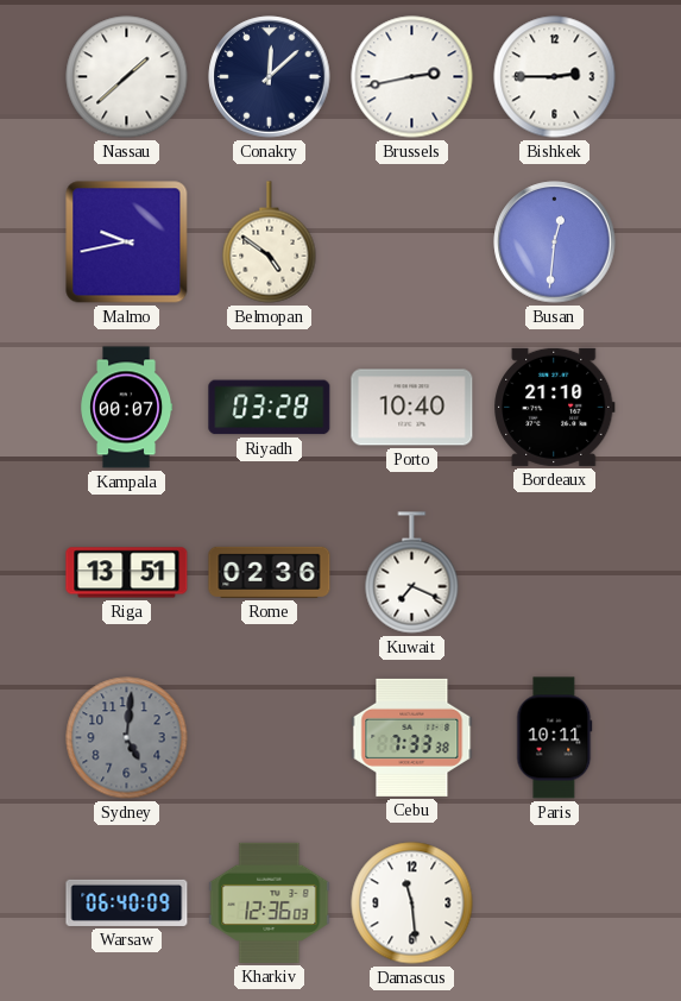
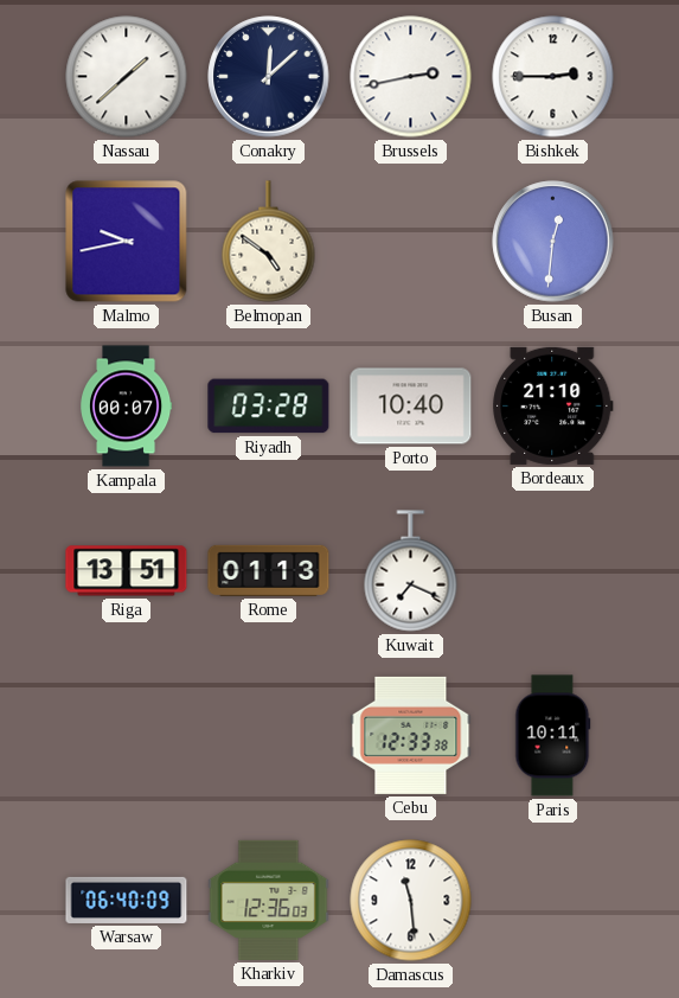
Rome: 02:36 -> 01:13 (269, 570)
Sydney: 5:01 -> none (127, 738)
Cebu: 7:33 -> 12:33 (411, 735)
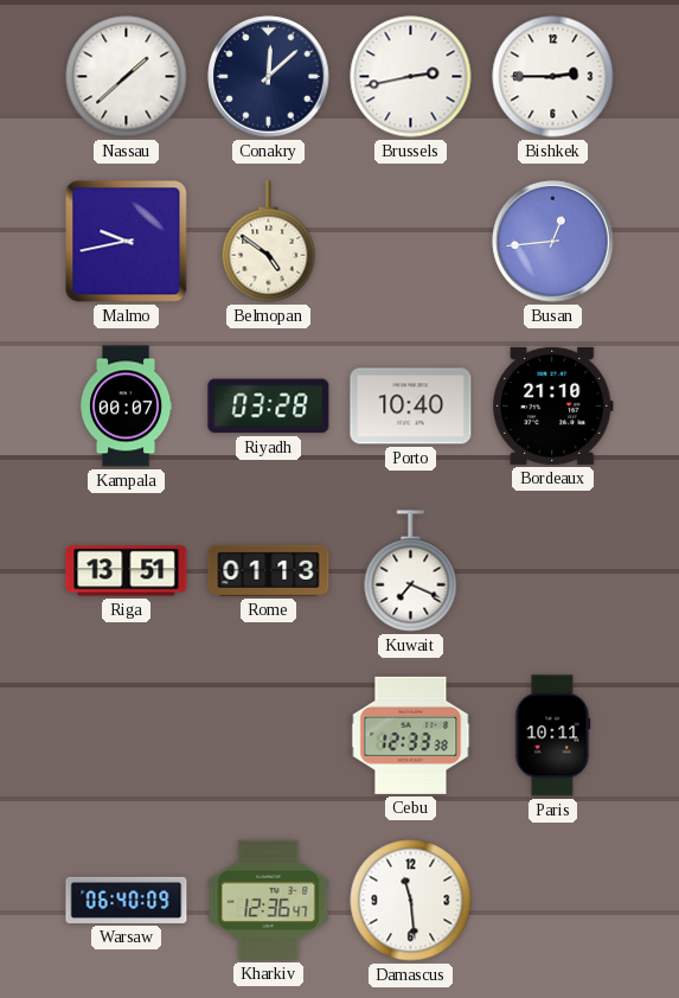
Busan: 12:31 -> 12:44 (553, 242)
Kharkiv: 12:36:03 -> 12:36:47 (269, 900)
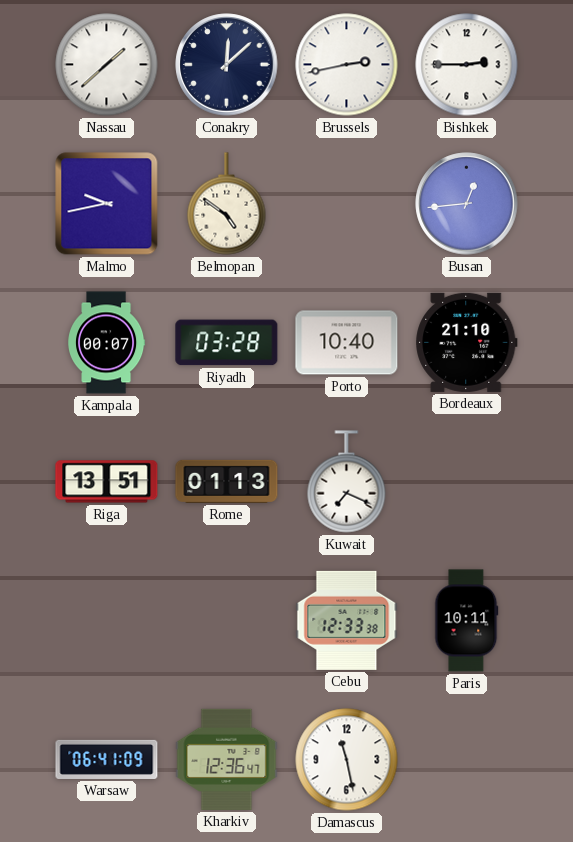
Warsaw: 06:40 -> 06:41 (107, 759)
Damascus: 11:29 -> 11:28 (347, 760)
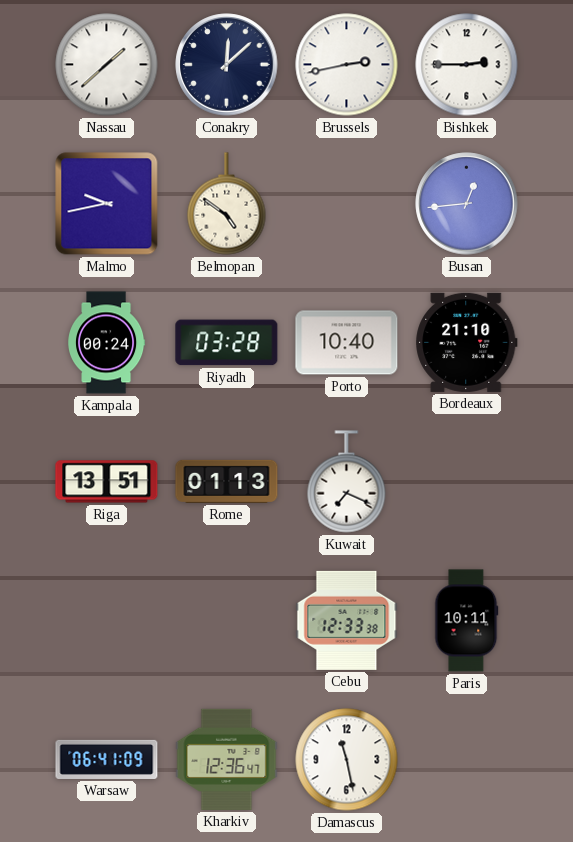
Kampala: 00:07 -> 00:24 (107, 343)
